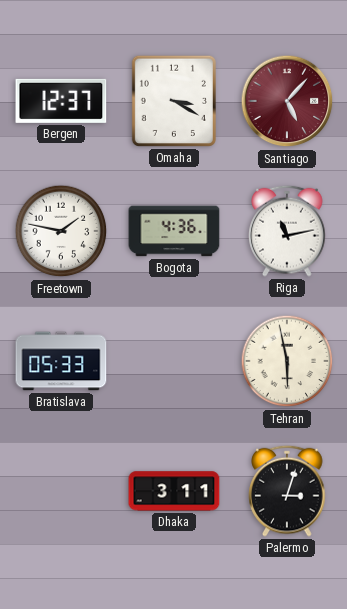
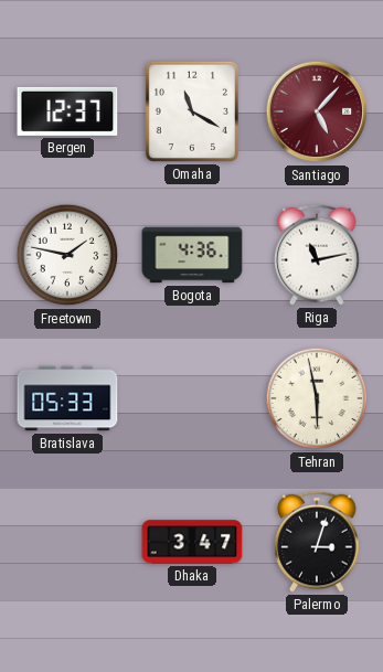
Omaha: 3:20 -> 11:20 (192, 111)
Dhaka: 3:11 -> 3:47 (192, 542)
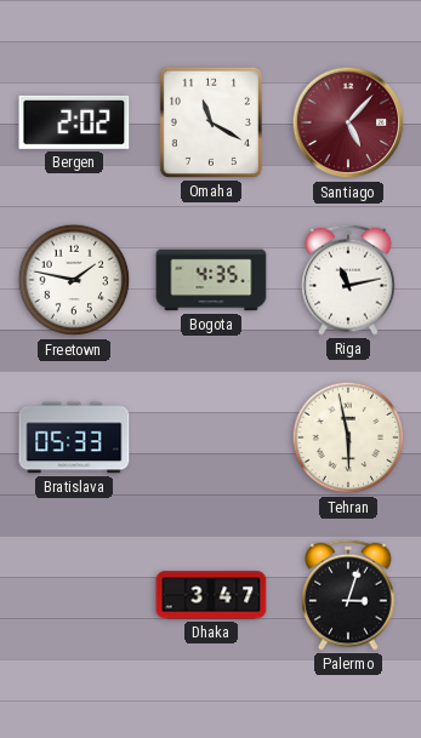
Bergen: 12:37 -> 2:02 (74, 122)
Bogota: 4:36 -> 4:35 (211, 280)
